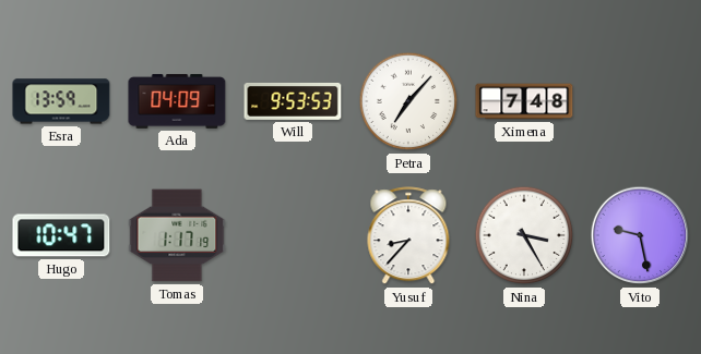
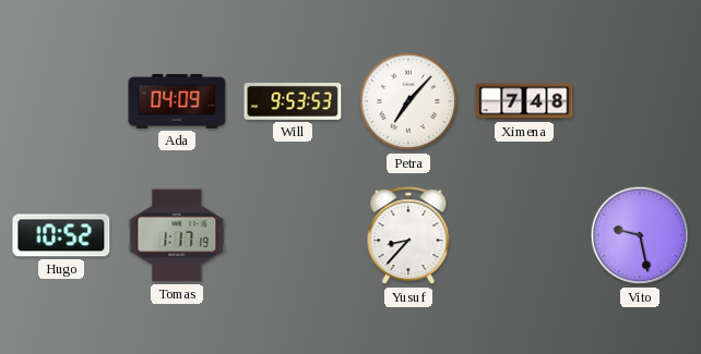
Esra: 13:59 -> none (61, 101)
Hugo: 10:47 -> 10:52 (61, 235)
Nina: 3:25 -> none (524, 235)
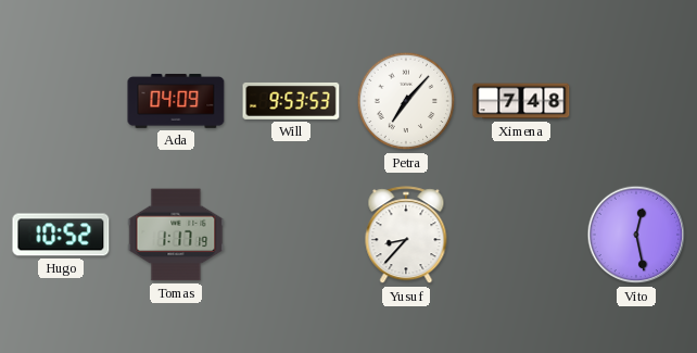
Vito: 9:28 -> 12:28 (636, 235)
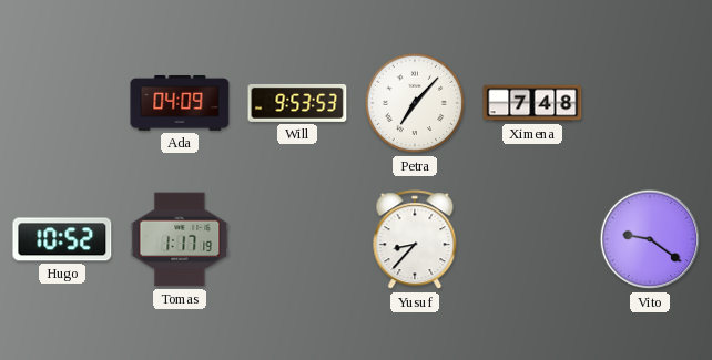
Vito: 12:28 -> 9:21 (650, 239)
